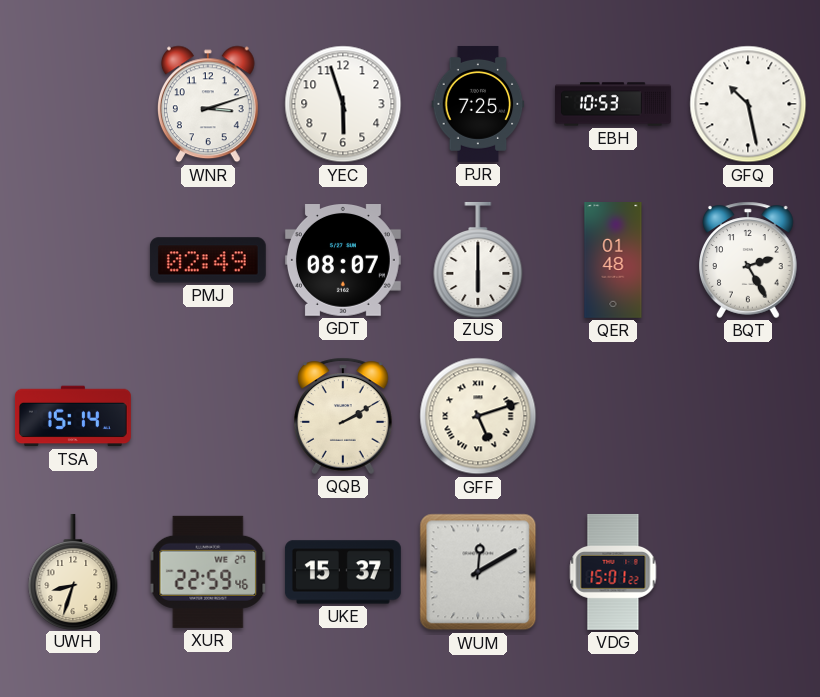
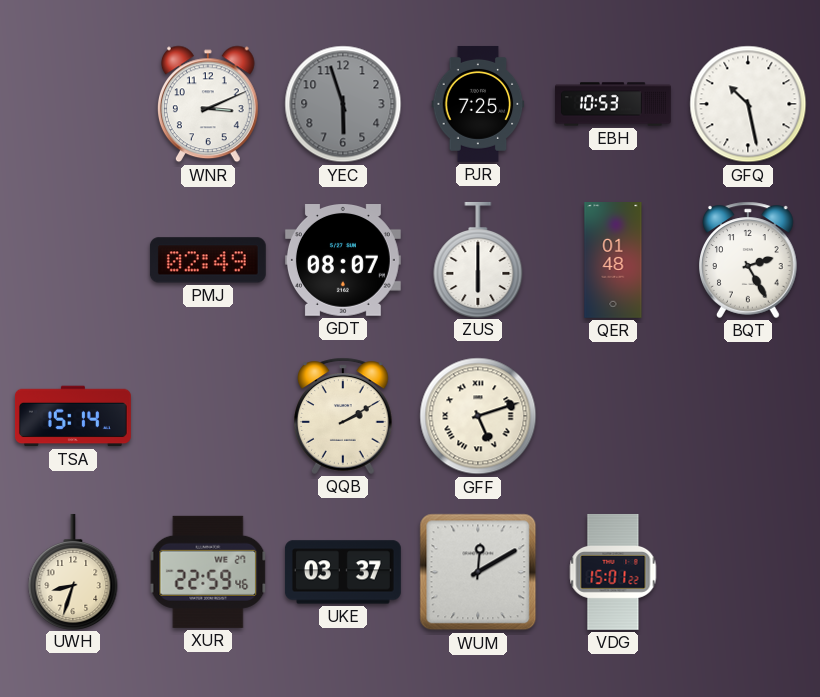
WNR: 3:12 -> 3:11 (208, 104)
YEC dial: white -> grey (343, 104)
UKE: 15:37 -> 03:37 (343, 572)
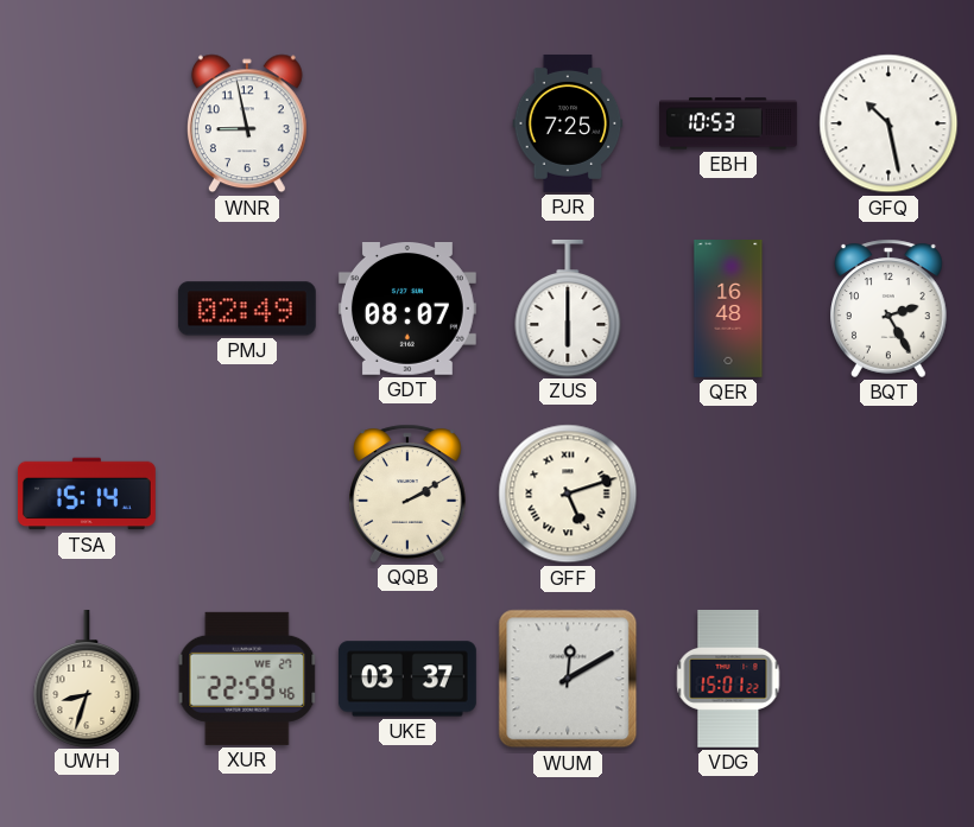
WNR: 3:11 -> 8:58 (247, 123)
YEC: 5:57 -> none (343, 104)
QER: 01:48 -> 16:48 (728, 310)
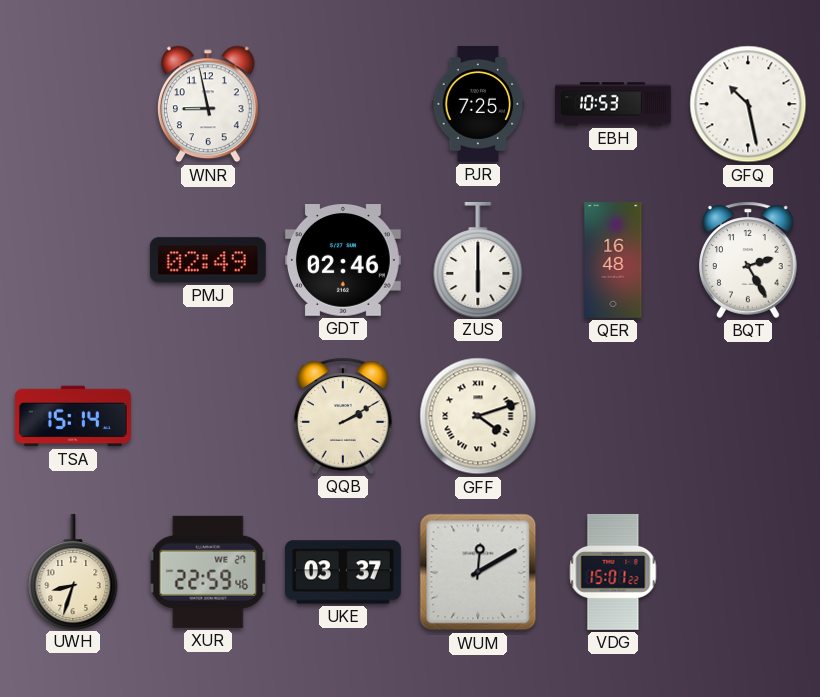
GDT: 08:07 -> 02:46 (343, 261)
GFF: 5:12 -> 4:12 (478, 416)
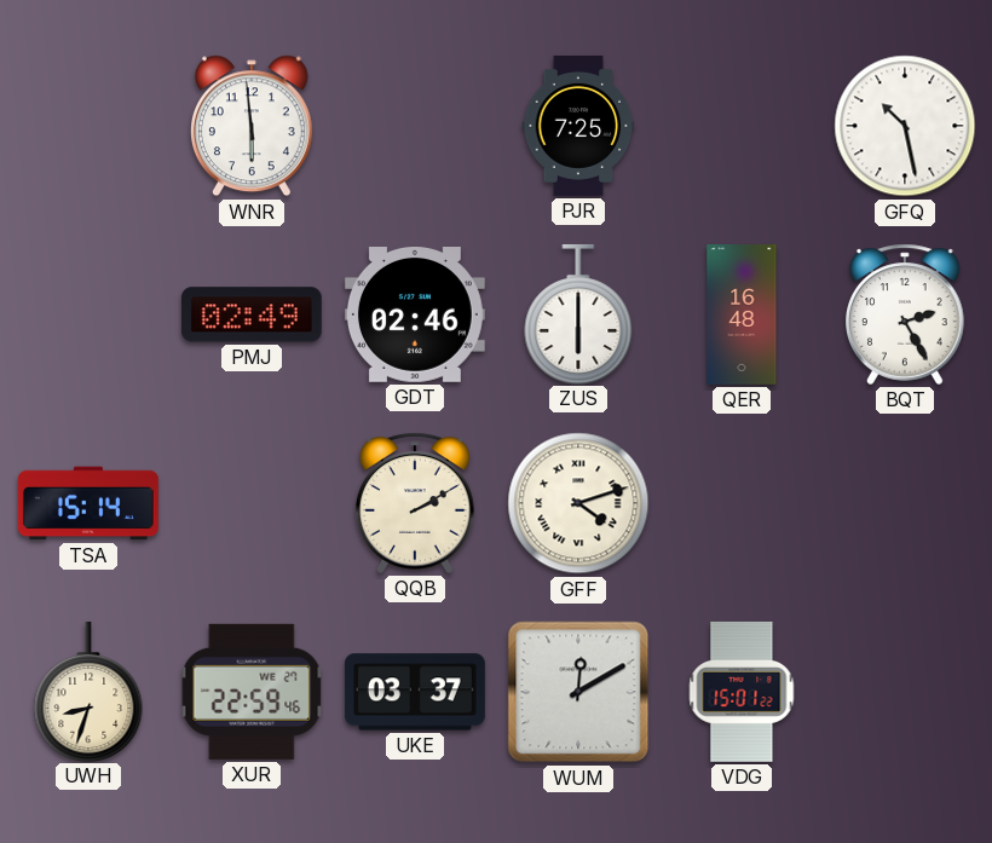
WNR: 8:58 -> 5:59 (252, 126)
EBH: 10:53 -> none (614, 104)
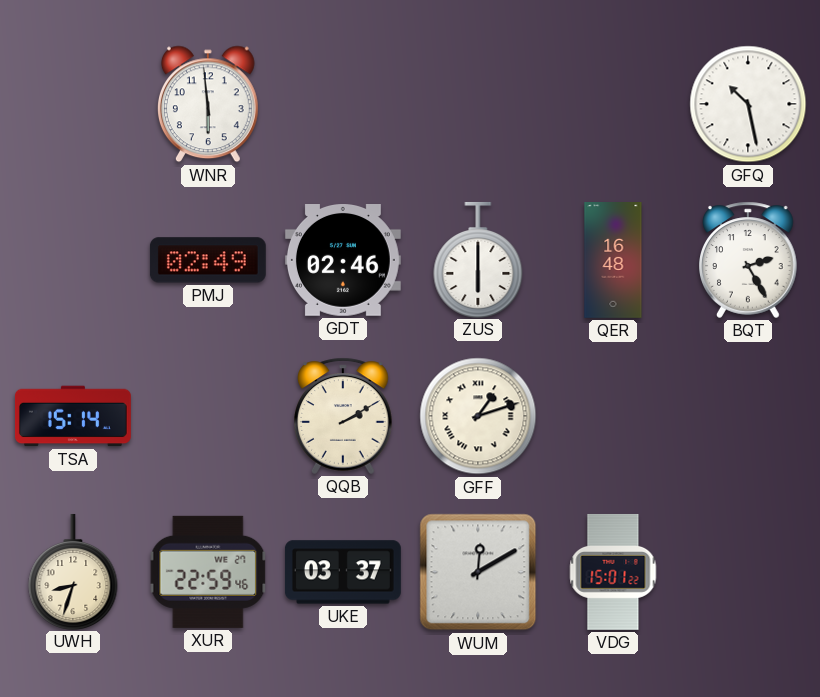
PJR: 7:25 -> none (578, 126)
GFF: 4:12 -> 1:12 (478, 416)
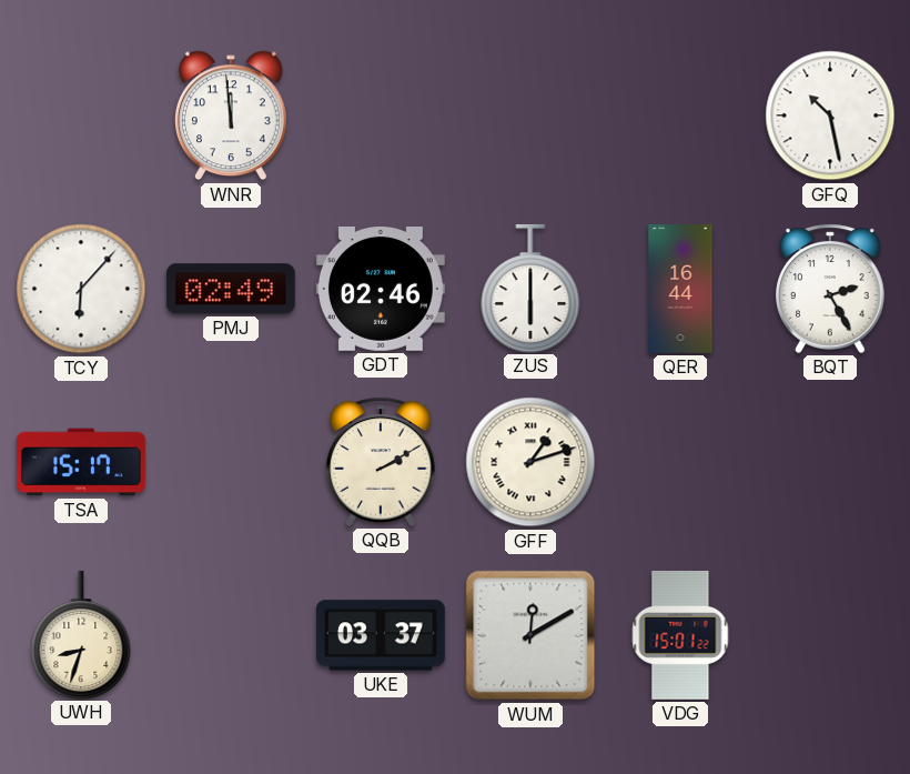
WNR: 5:59 -> 11:59 (231, 115)
TCY: none -> 6:07 (81, 289)
QER: 16:48 -> 16:44 (680, 290)
TSA: 15:14 -> 15:17 (81, 462)
XUR: 22:59 -> none (208, 572)
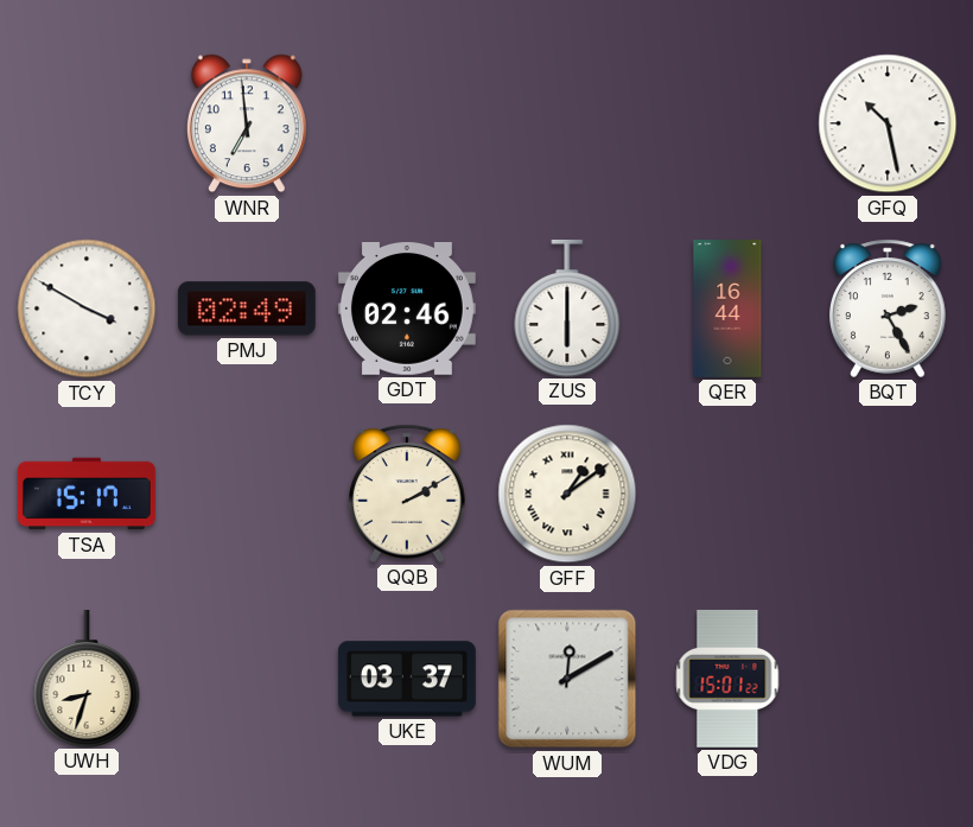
WNR: 11:59 -> 6:59 (247, 123)
TCY: 6:07 -> 3:50 (87, 308)
GFF: 1:12 -> 1:09 (567, 494)
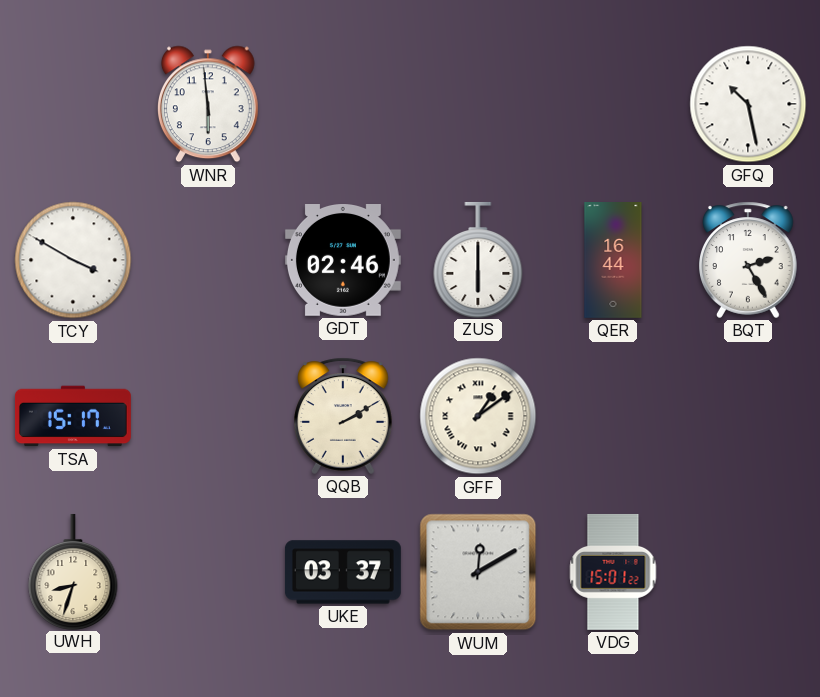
WNR: 6:59 -> 5:59 (208, 104)
PMJ: 02:49 -> none (247, 308)
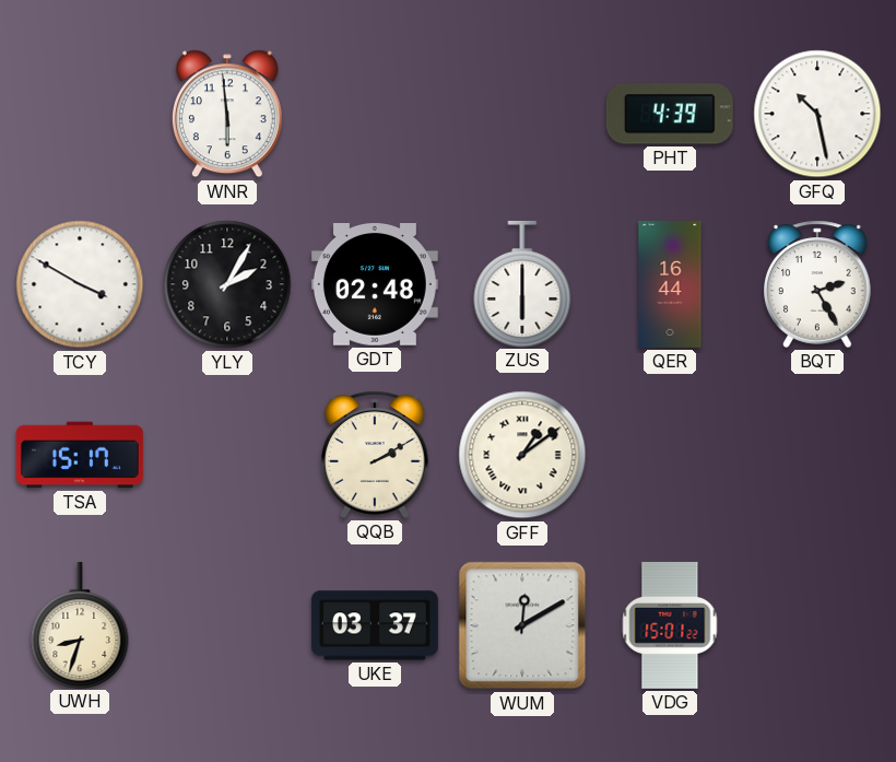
PHT: none -> 4:39 (670, 114)
YLY: none -> 2:05 (227, 284)
GDT: 02:46 -> 02:48 (375, 285)
